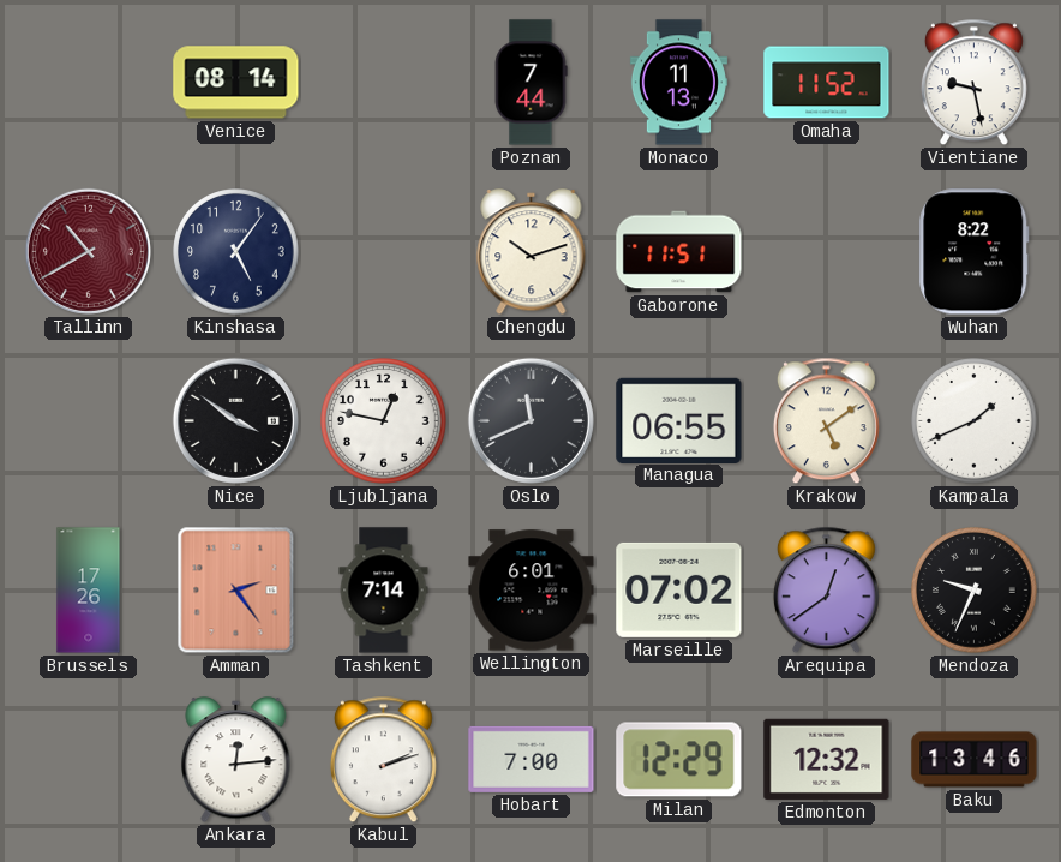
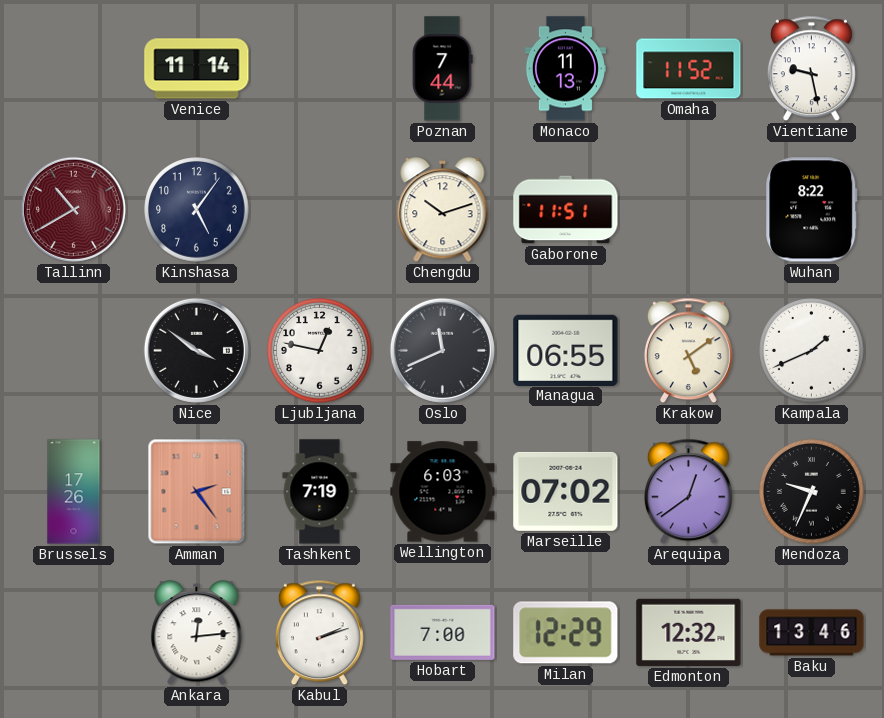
Venice: 08:14 -> 11:14 (197, 69)
Tashkent: 7:14 -> 7:19 (320, 492)
Wellington: 6:01 -> 6:03 (443, 492)
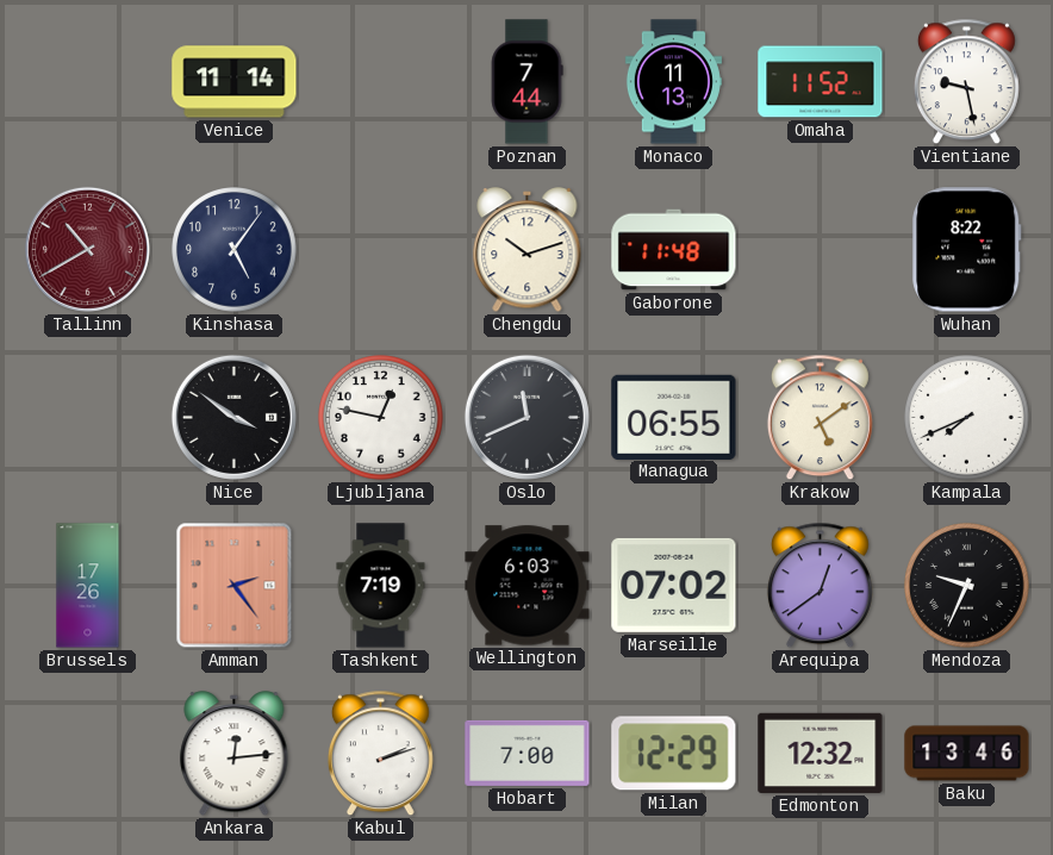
Gaborone: 11:51 -> 11:48 (674, 250)
Kampala: 1:41 -> 7:41 (967, 418)
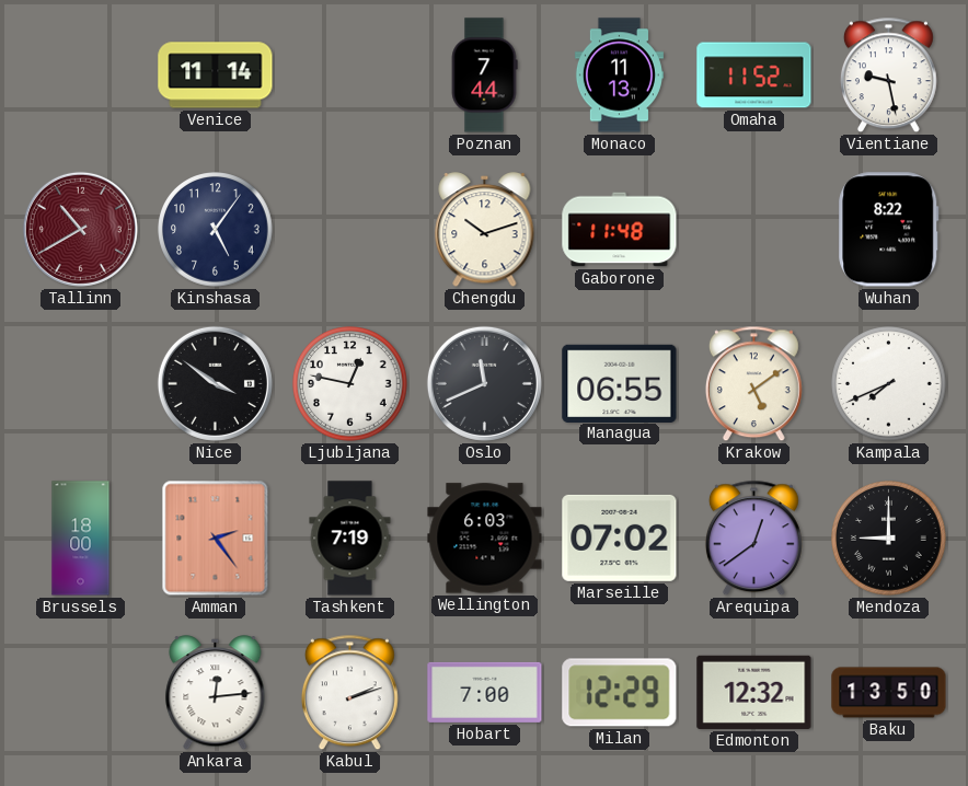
Brussels: 17:26 -> 18:00 (81, 539)
Mendoza: 9:34 -> 9:00 (889, 539)
Baku: 13:46 -> 13:50 (889, 693)
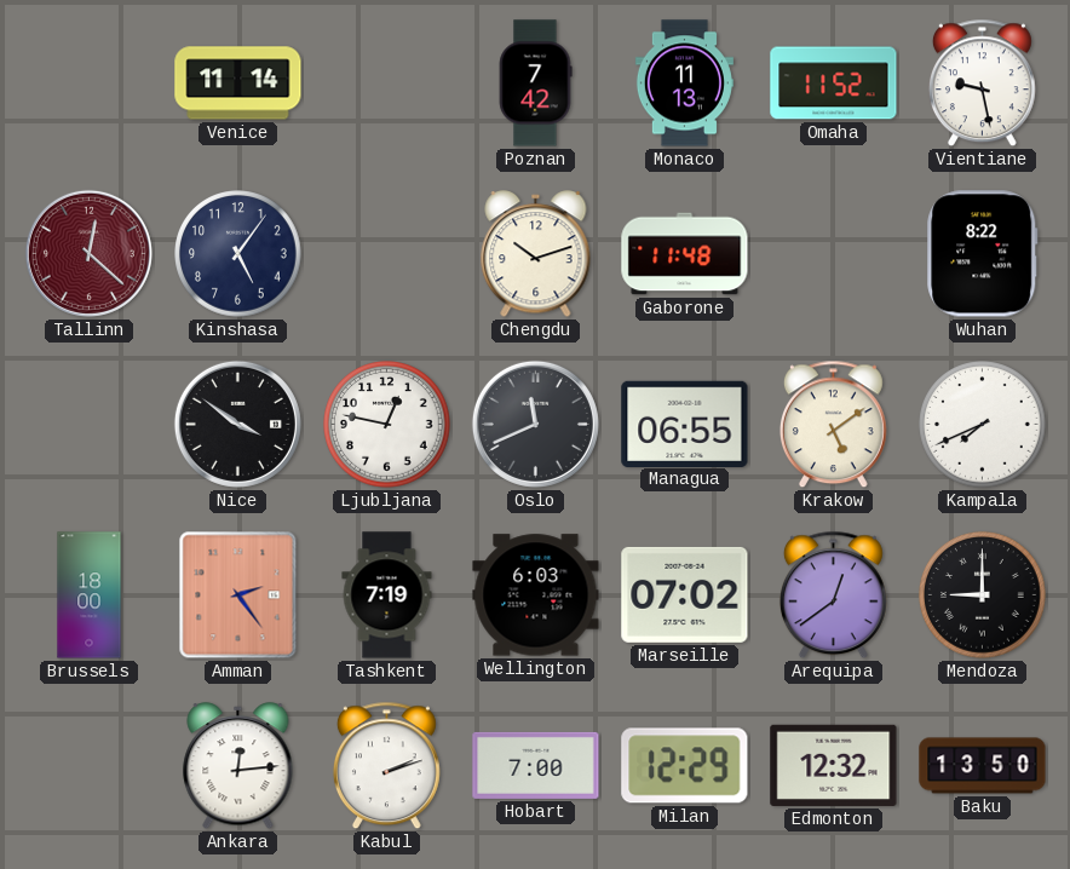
Poznan: 7:44 -> 7:42 (535, 84)
Tallinn: 10:40 -> 12:22 (88, 253)
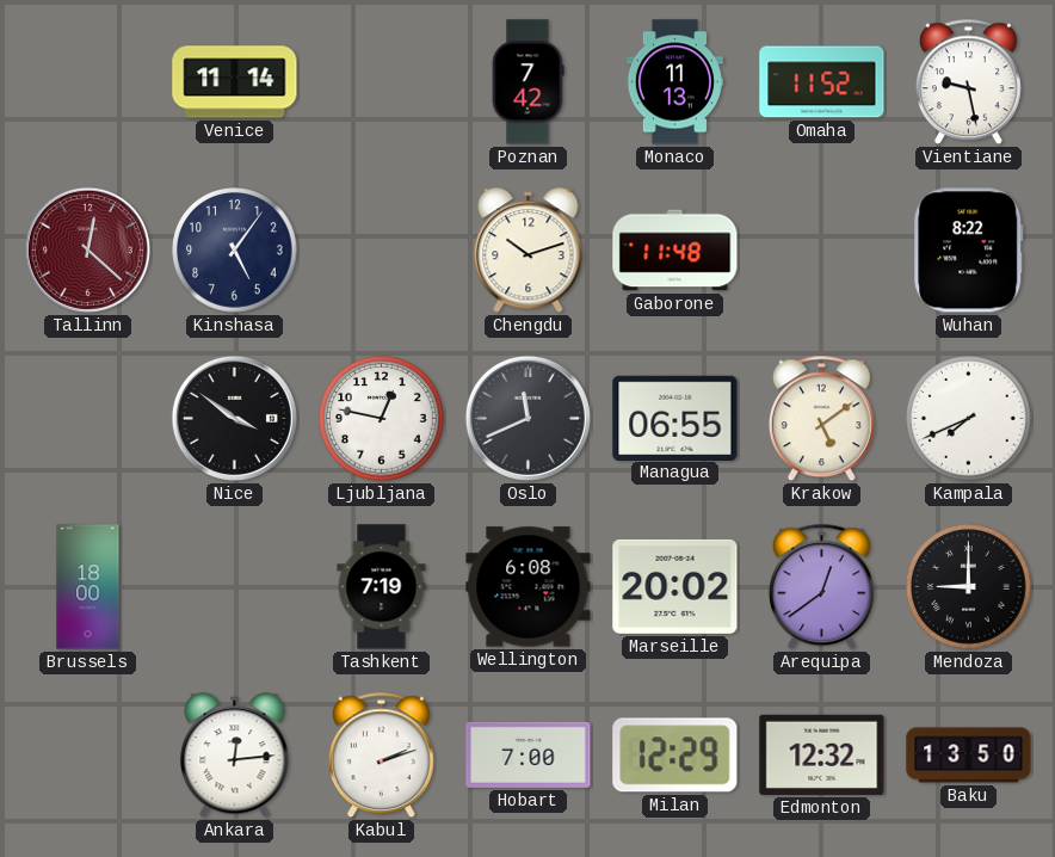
Amman: 2:24 -> none (238, 595)
Wellington: 6:03 -> 6:08 (529, 587)
Marseille: 07:02 -> 20:02 (675, 586)
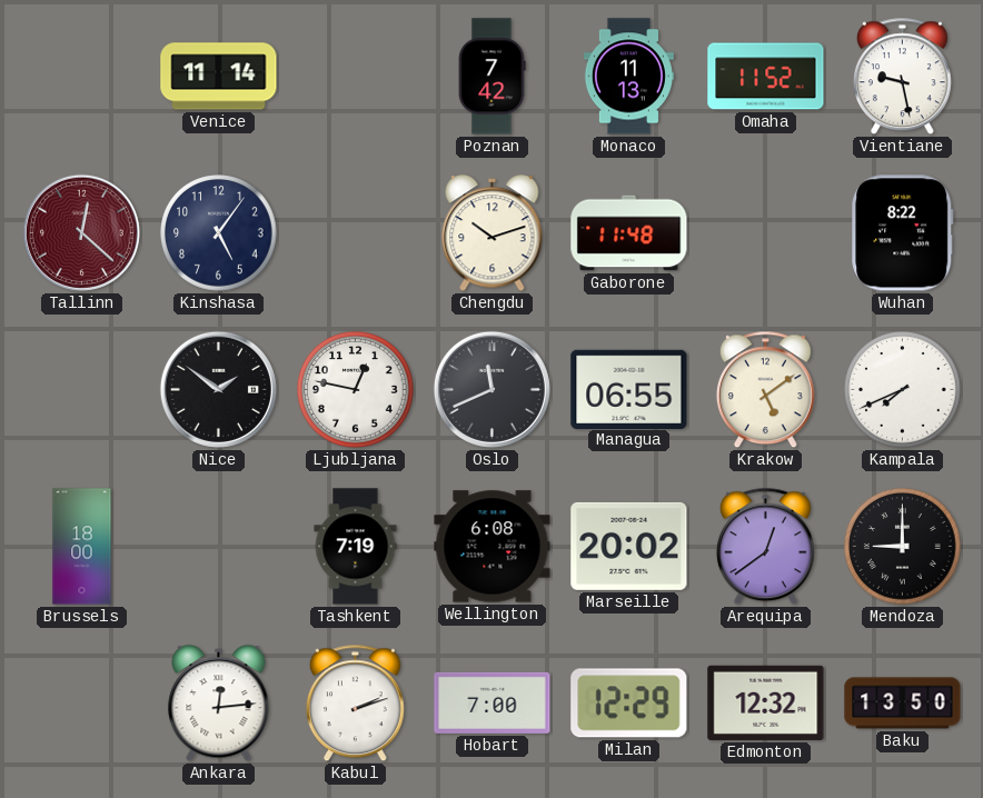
Nice: 3:51 -> 1:51 (218, 389)
